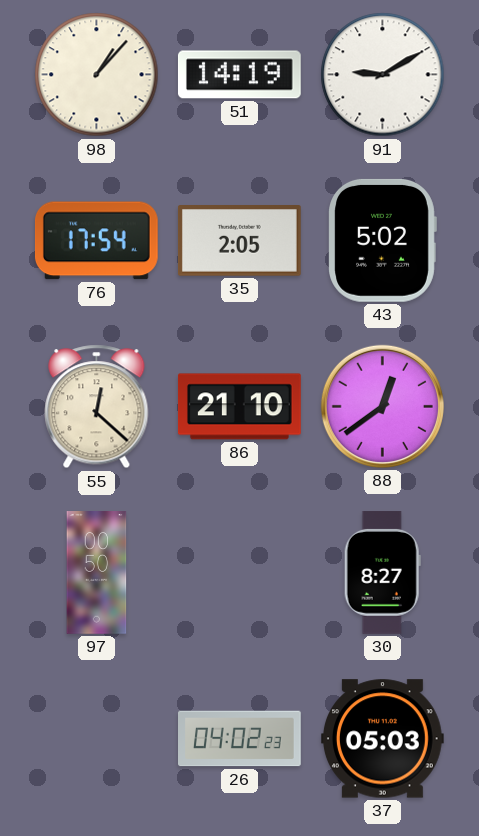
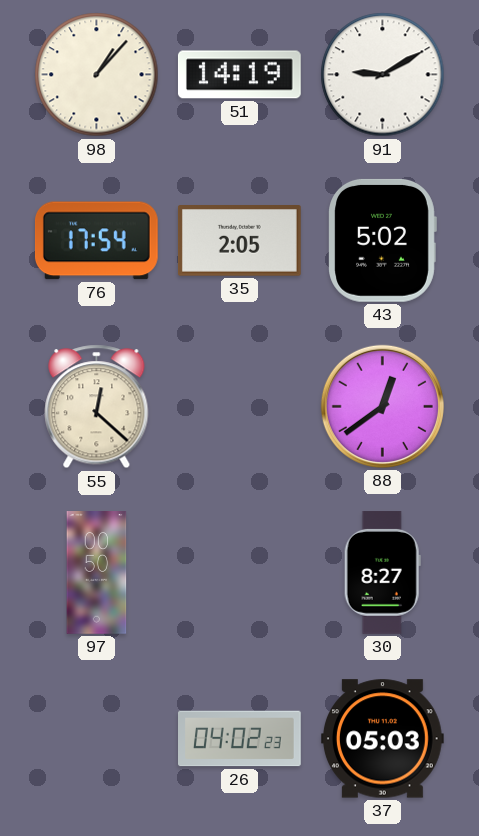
86: 21:10 -> none (239, 407)
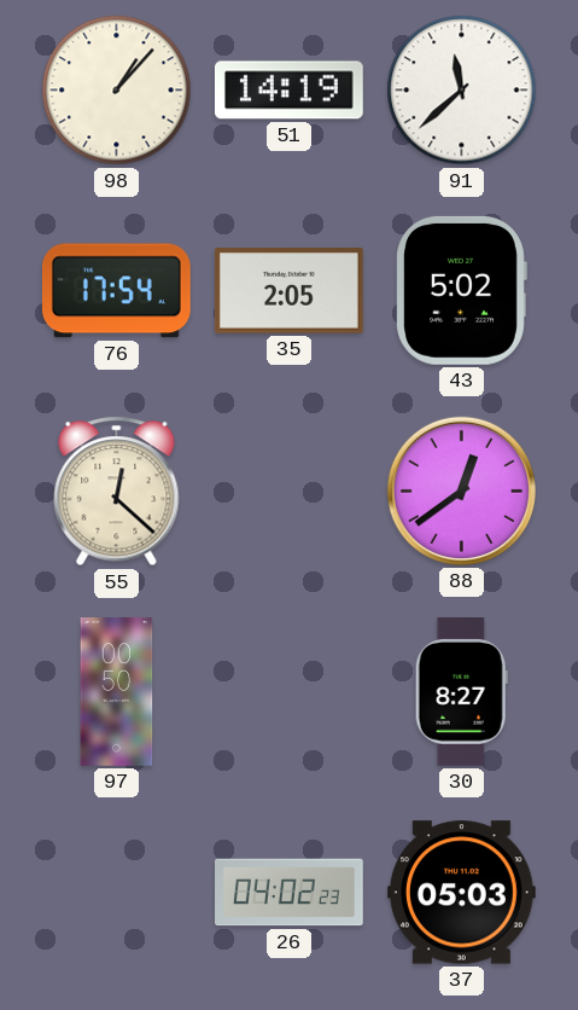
91: 9:10 -> 11:38 (462, 91)
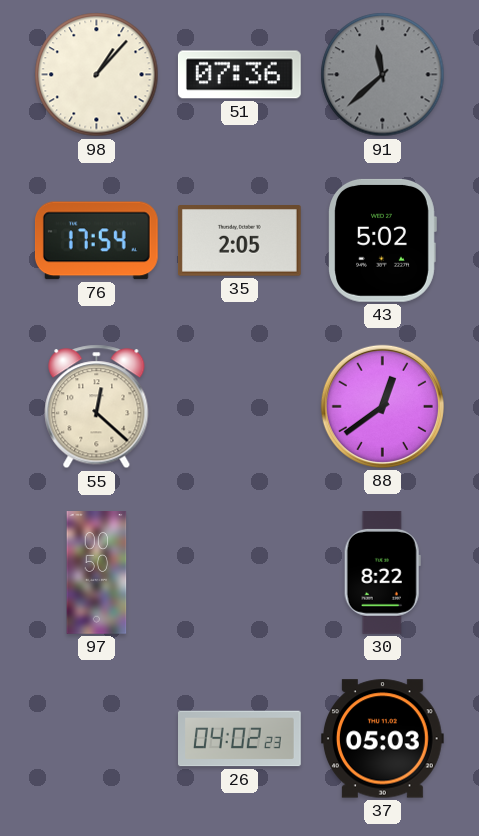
51: 14:19 -> 07:36 (239, 75)
91 dial: white -> grey (383, 75)
30: 8:27 -> 8:22 (382, 573)
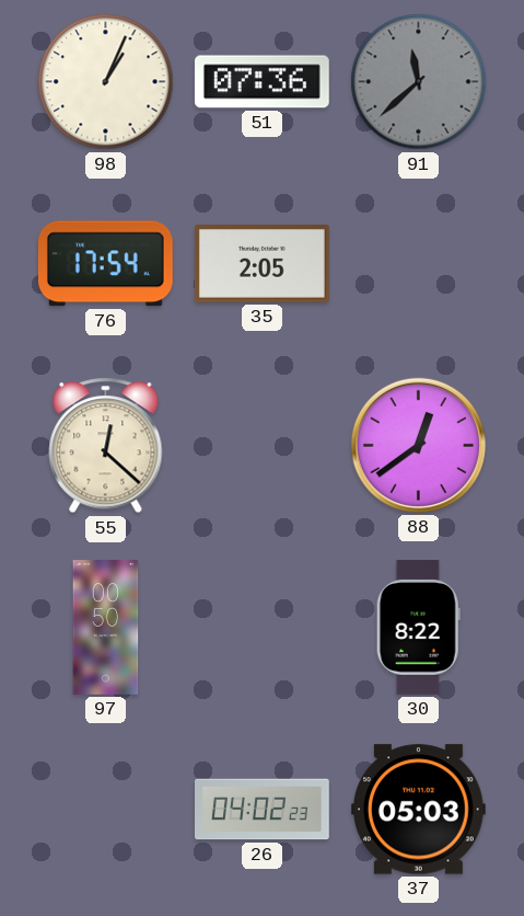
98: 1:07 -> 1:04 (106, 82)
43: 5:02 -> none (382, 240)
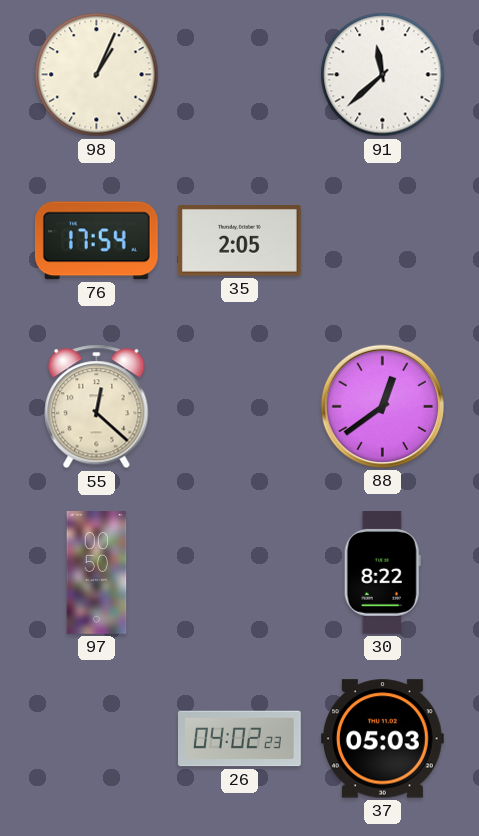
51: 07:36 -> none (261, 82)
91 dial: grey -> white (383, 75)
